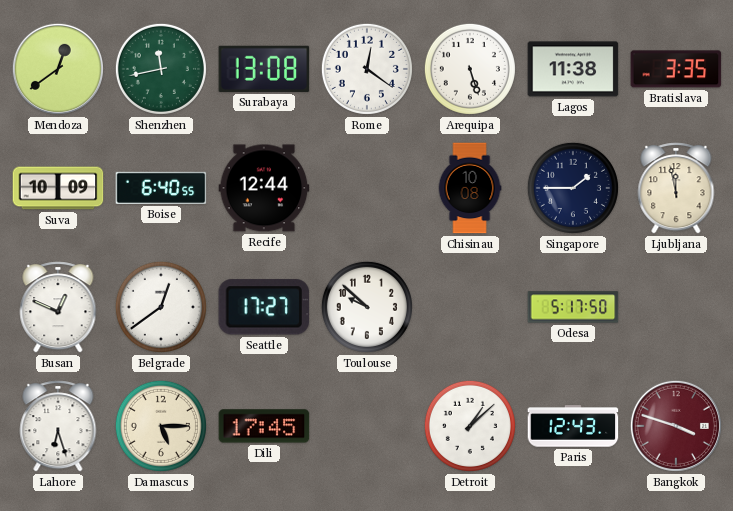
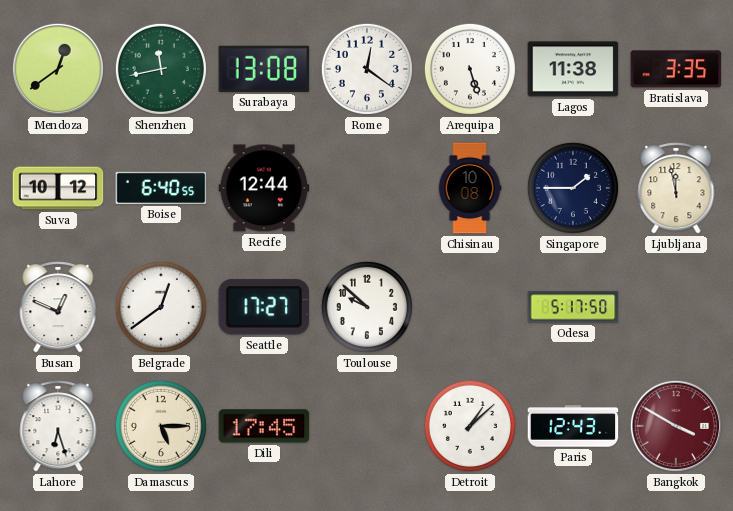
Suva: 10:09 -> 10:12 (58, 188)
Bangkok: 3:48 -> 3:50 (676, 426)
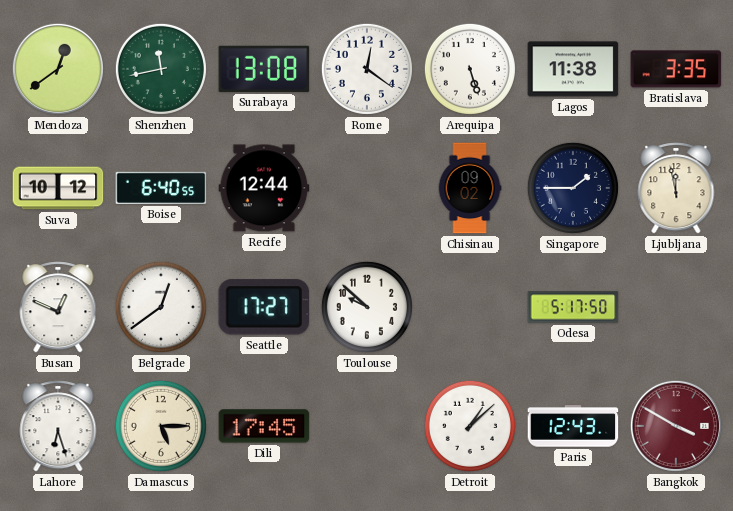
Chisinau: 10:08 -> 09:02 (470, 188)
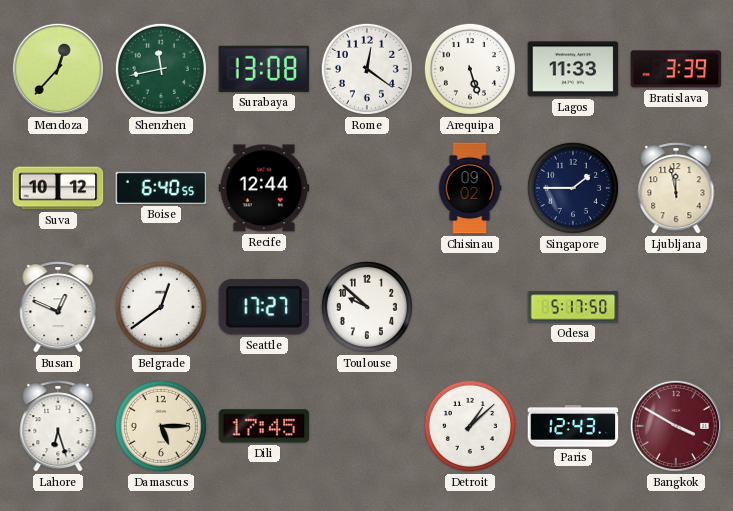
Mendoza: 12:39 -> 12:37 (58, 69)
Lagos: 11:38 -> 11:33 (573, 69)
Bratislava: 3:35 -> 3:39 (676, 69)
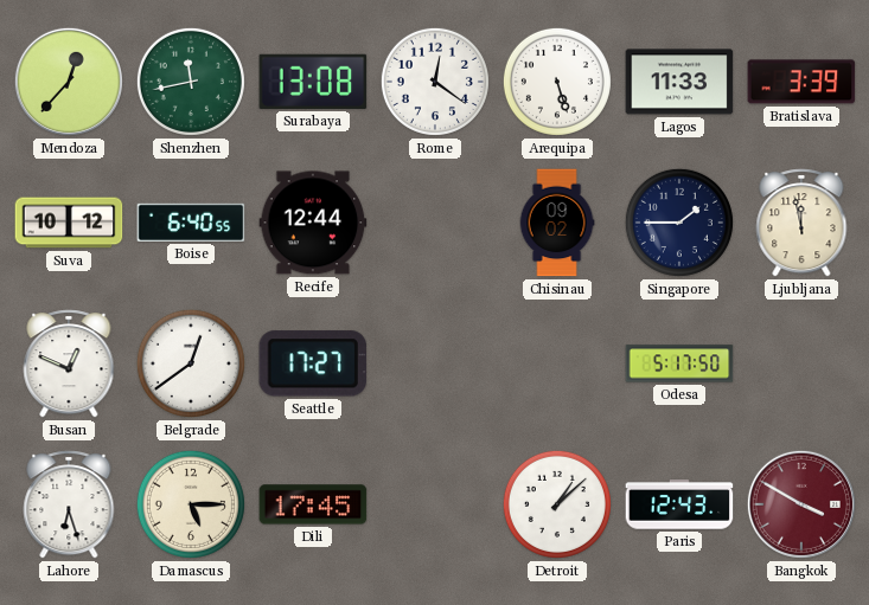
Toulouse: 9:52 -> none (367, 307)
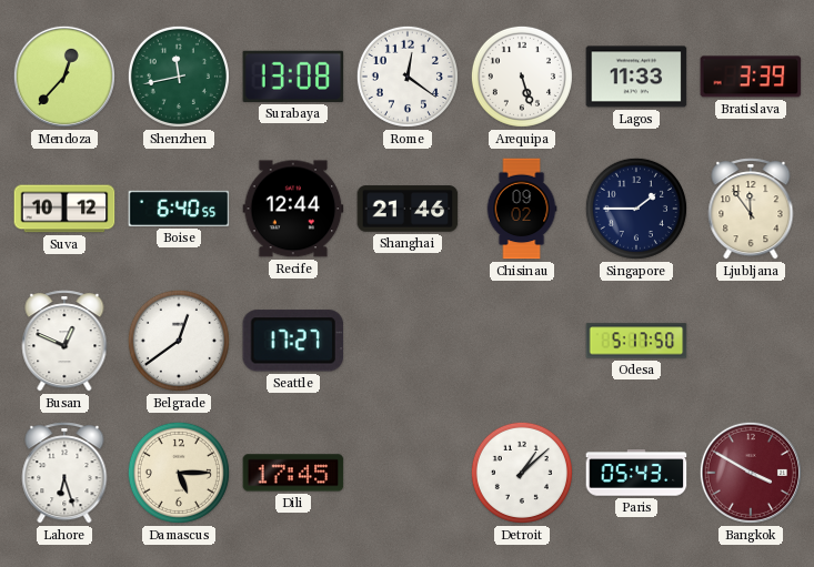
Shanghai: none -> 21:46 (408, 209)
Ljubljana: 11:58 -> 11:54 (751, 209)
Paris: 12:43 -> 05:43 (636, 473)
